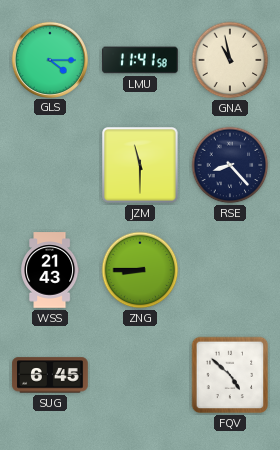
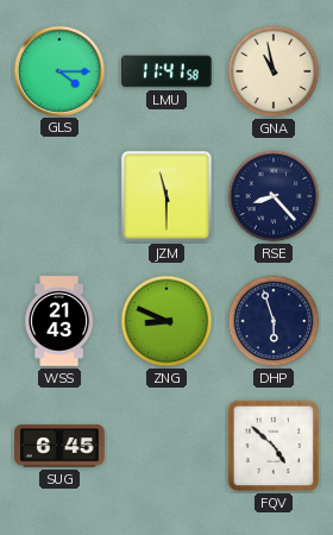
ZNG: 8:45 -> 8:49 (166, 321)
DHP: none -> 5:57 (274, 321)
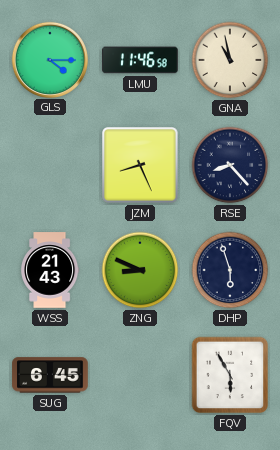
LMU: 11:41 -> 11:46 (140, 60)
JZM: 11:30 -> 8:26 (140, 165)
FQV: 4:52 -> 5:55 (230, 375)
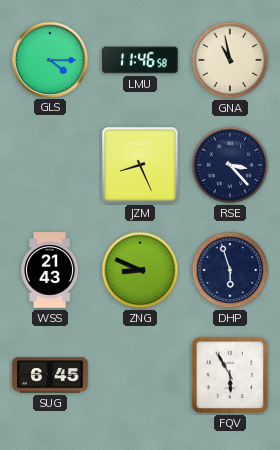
RSE: 8:23 -> 3:23 (230, 165)
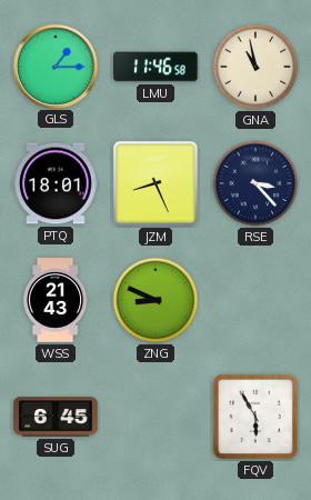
GLS: 4:15 -> 1:15 (54, 66)
PTQ: none -> 18:01 (56, 183)
DHP: 5:57 -> none (230, 270)
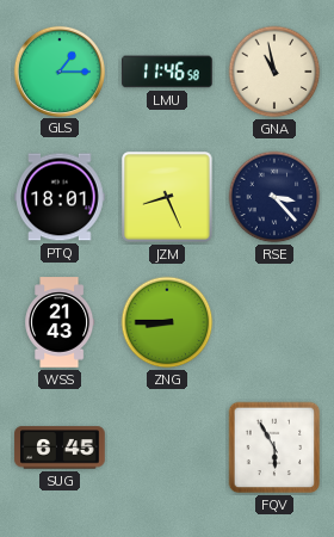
ZNG: 8:49 -> 8:45 (167, 322)
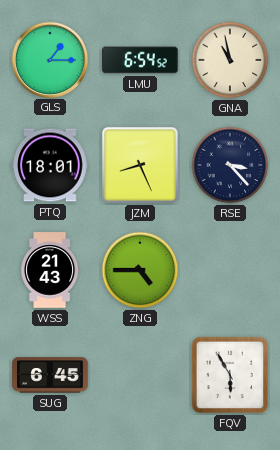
LMU: 11:46 -> 6:54 (140, 60)
ZNG: 8:45 -> 4:45 (140, 270)
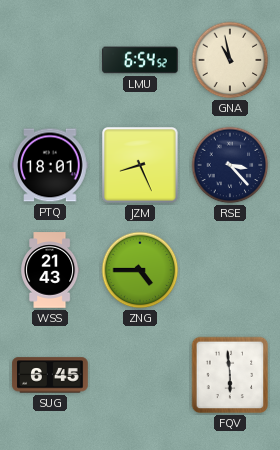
GLS: 1:15 -> none (49, 59)
FQV: 5:55 -> 5:59 (230, 375)
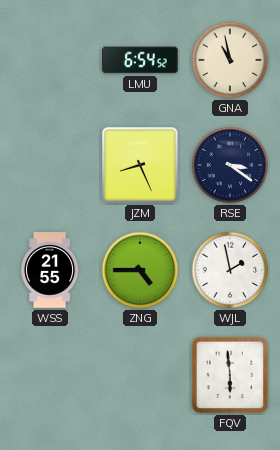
PTQ: 18:01 -> none (50, 165)
RSE: 3:23 -> 3:21 (230, 165)
WSS: 21:43 -> 21:55 (50, 270)
WJL: none -> 1:58 (230, 270)
SUG: 6:45 -> none (50, 375)
